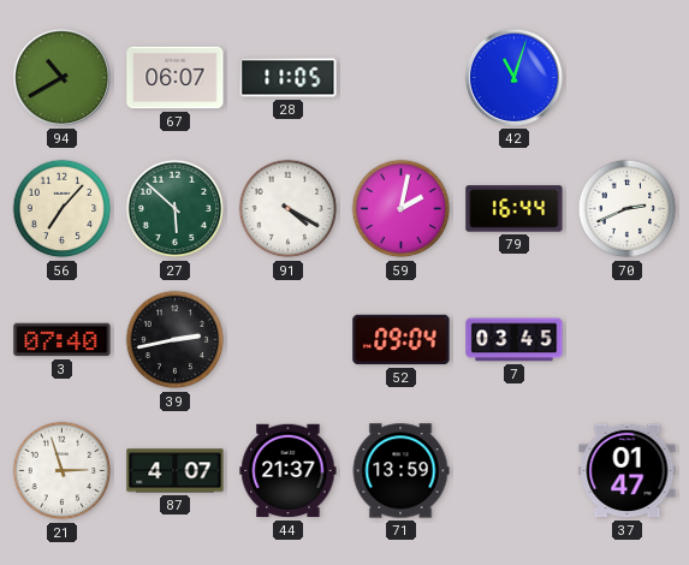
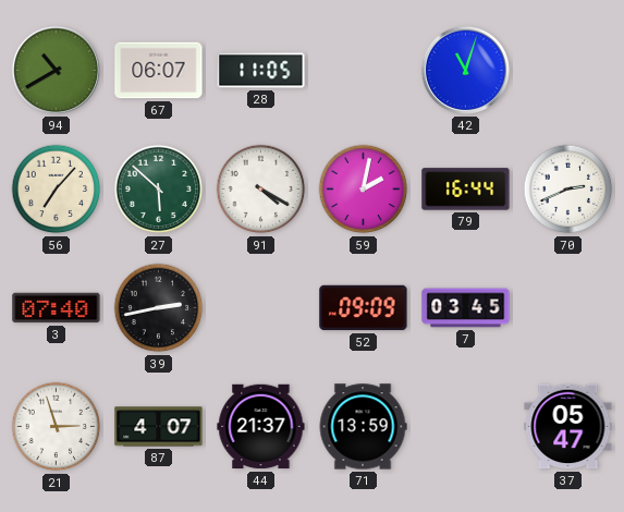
52: 09:04 -> 09:09 (364, 308)
37: 01:47 -> 05:47 (568, 427)
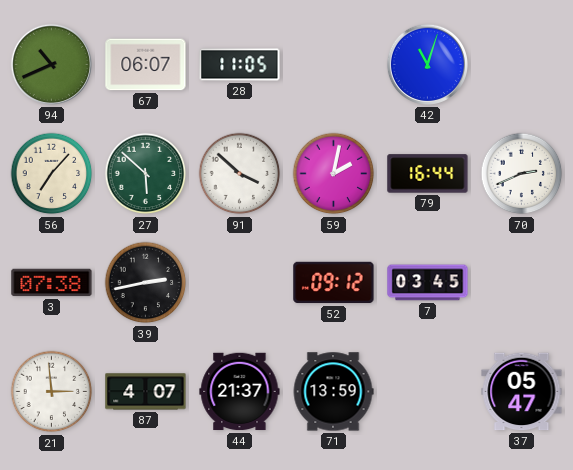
94: 10:40 -> 10:41 (51, 64)
91: 4:20 -> 3:52 (240, 174)
3: 07:40 -> 07:38 (52, 283)
52: 09:09 -> 09:12 (334, 283)
21: 2:57 -> 2:59 (52, 392)
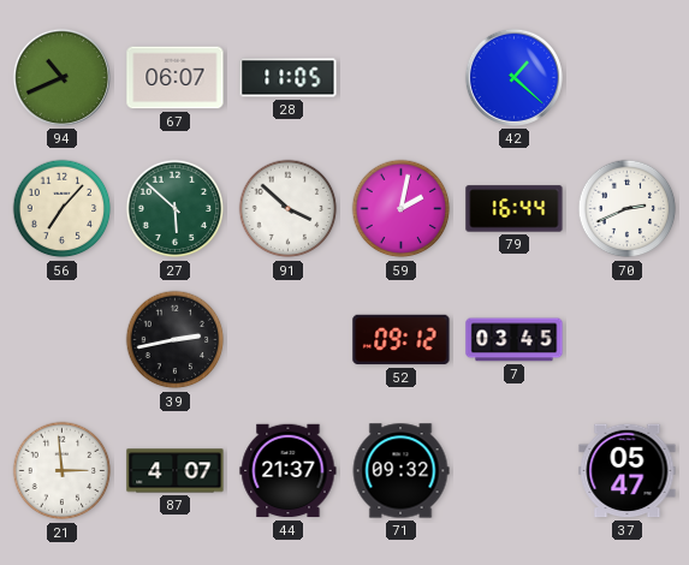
42: 11:03 -> 1:22 (513, 77)
3: 07:38 -> none (52, 283)
71: 13:59 -> 09:32 (400, 471)
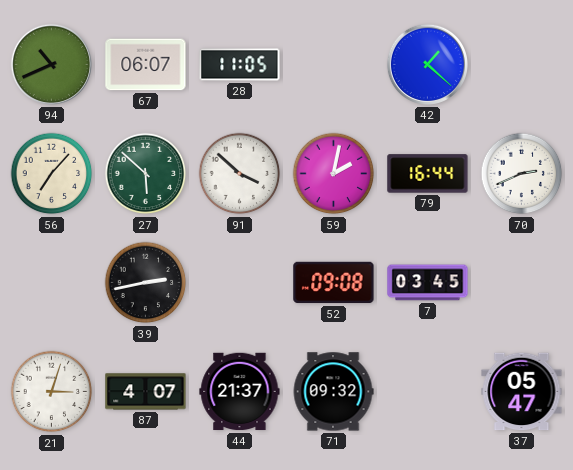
52: 09:12 -> 09:08 (334, 283)
21: 2:59 -> 3:03 (52, 392)
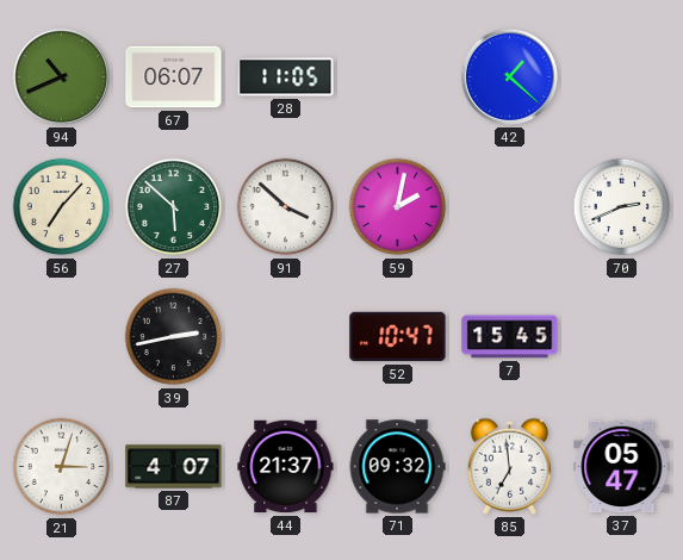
79: 16:44 -> none (428, 174)
52: 09:08 -> 10:47 (398, 337)
7: 03:45 -> 15:45 (510, 337)
85: none -> 6:59 (509, 466)
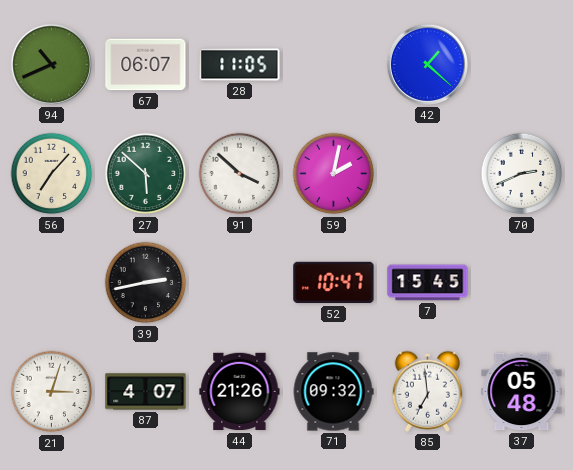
44: 21:37 -> 21:26 (240, 392)
37: 05:47 -> 05:48 (522, 392)
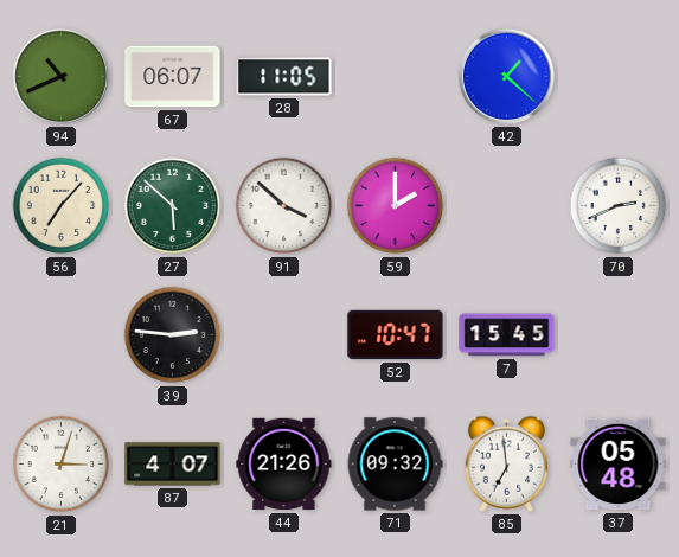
59: 2:02 -> 2:00 (396, 206)
39: 2:43 -> 2:46 (173, 335)
